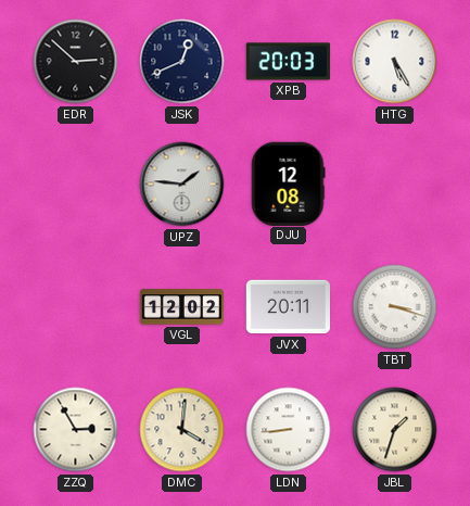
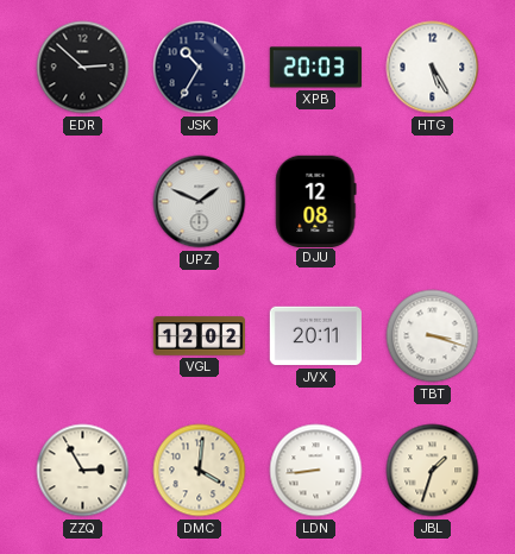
JSK: 12:41 -> 10:35 (200, 68)
UPZ: 1:46 -> 1:49 (200, 202)
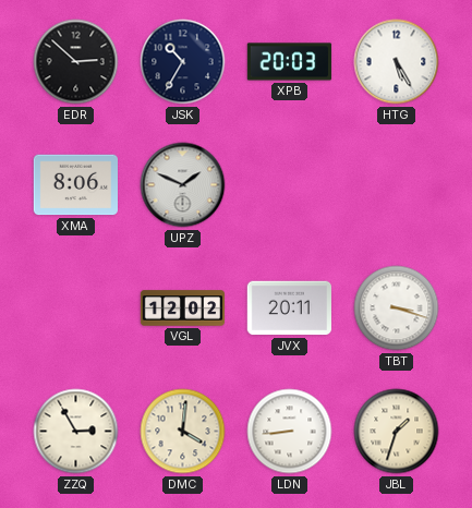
XMA: none -> 8:06 (75, 185)
DJU: 12:08 -> none (316, 201)
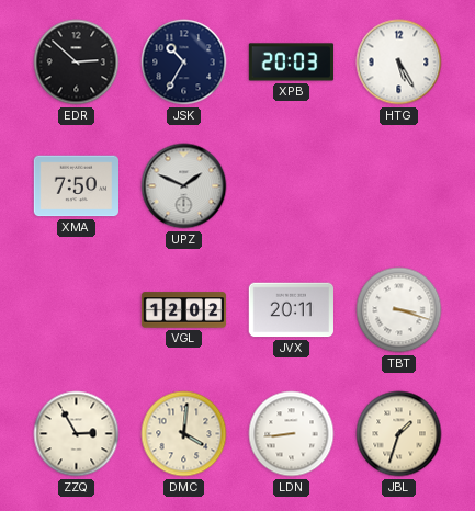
XMA: 8:06 -> 7:50 (76, 186)
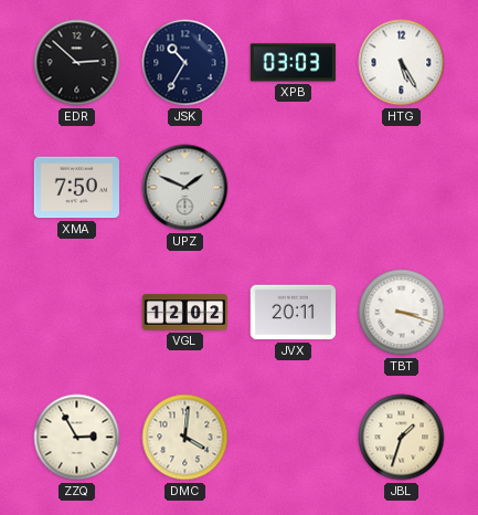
XPB: 20:03 -> 03:03 (294, 63)
LDN: 8:44 -> none (292, 434)
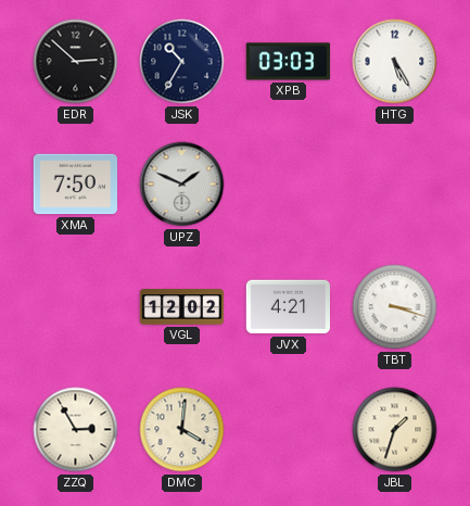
JVX: 20:11 -> 4:21 (288, 307)
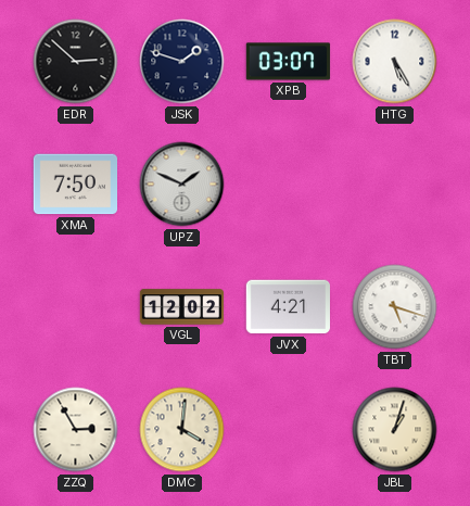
JSK: 10:35 -> 1:48 (182, 62)
XPB: 03:03 -> 03:07 (289, 62)
TBT: 3:18 -> 5:18 (395, 307)
JBL: 1:33 -> 1:03 (395, 430)
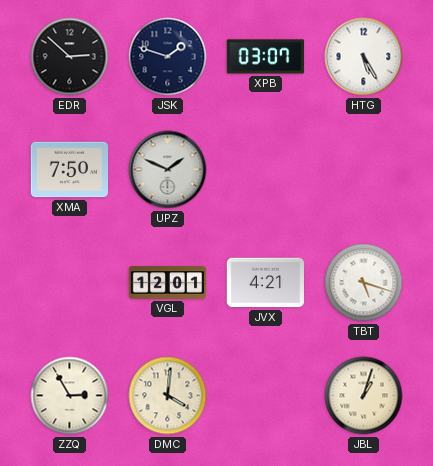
VGL: 12:02 -> 12:01 (168, 283)
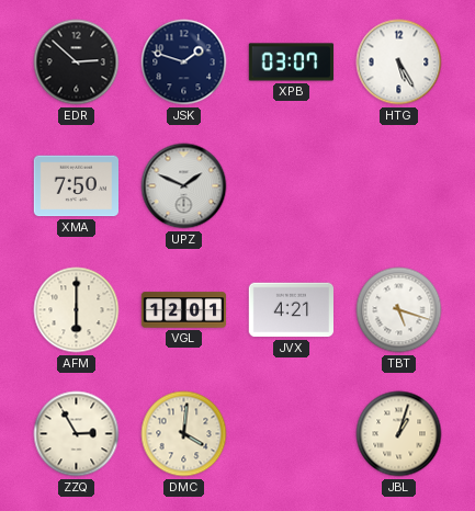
AFM: none -> 6:00 (77, 310)
